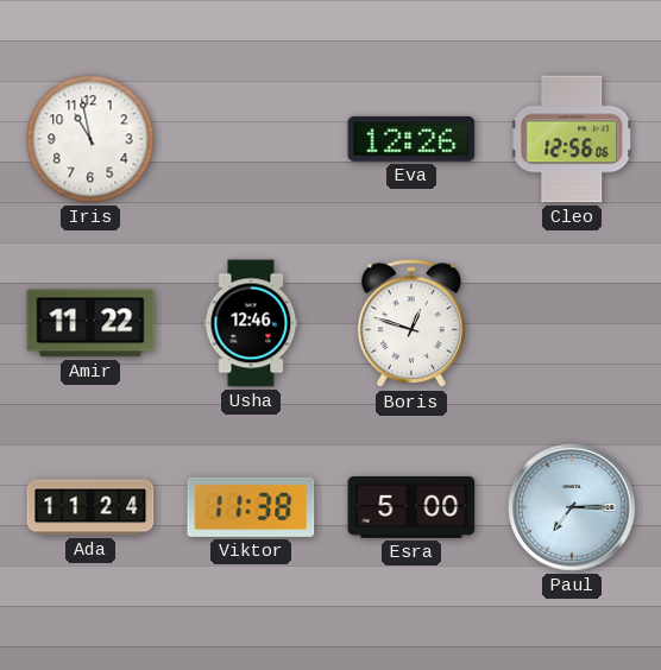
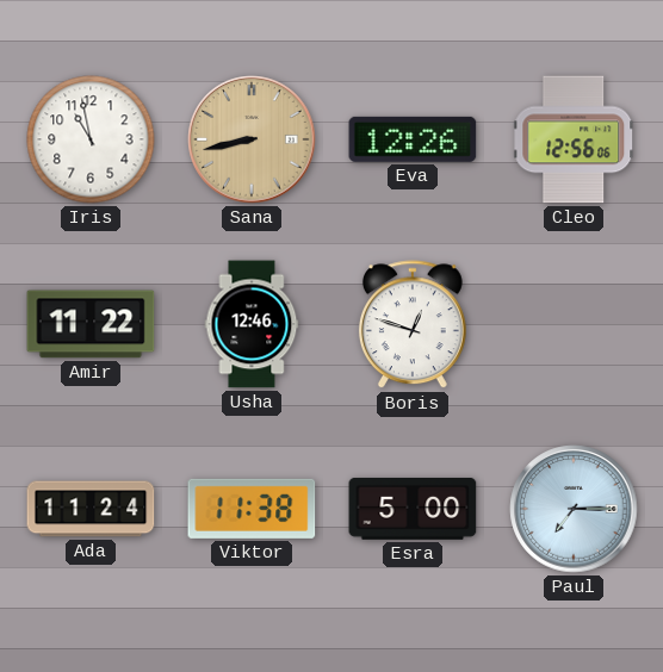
Sana: none -> 8:43 (252, 139)
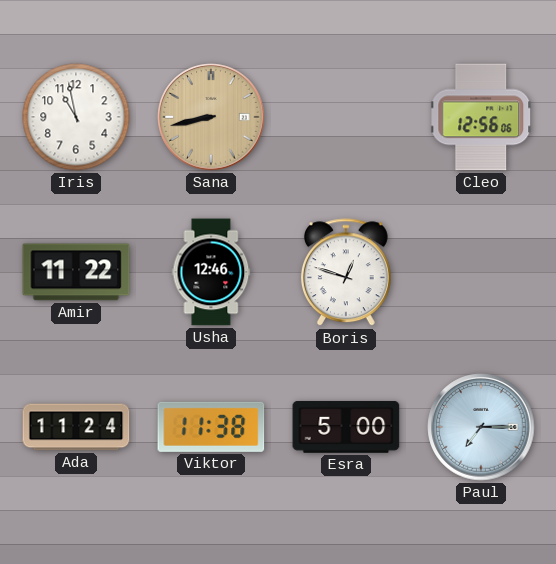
Eva: 12:26 -> none (413, 139)
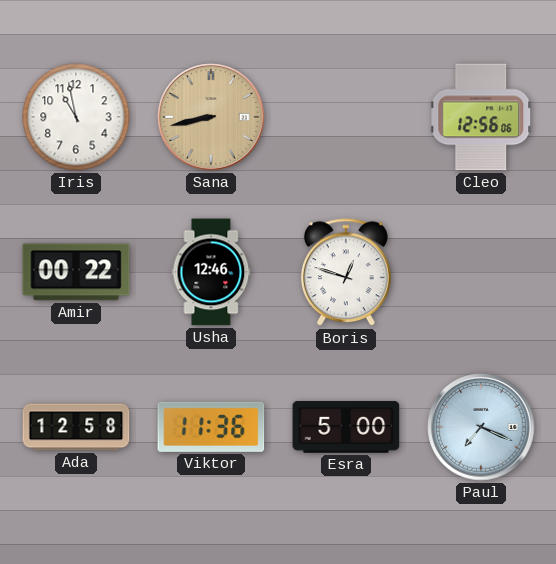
Amir: 11:22 -> 00:22 (76, 272)
Ada: 11:24 -> 12:58 (76, 427)
Viktor: 11:38 -> 11:36 (211, 427)
Paul: 7:15 -> 7:19 (481, 427)
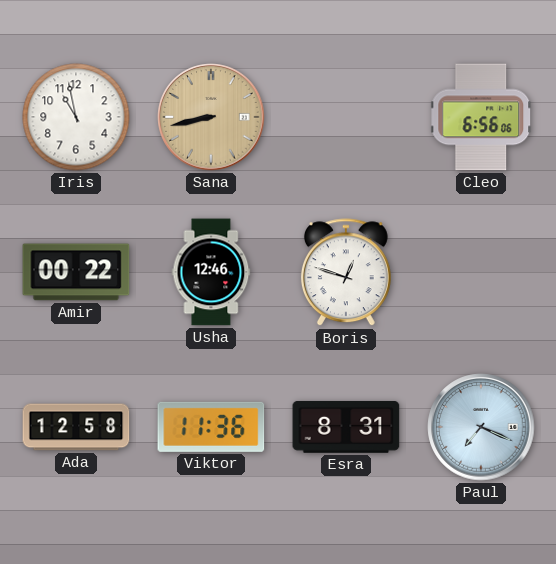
Cleo: 12:56 -> 6:56 (482, 117)
Esra: 5:00 -> 8:31 (346, 427)
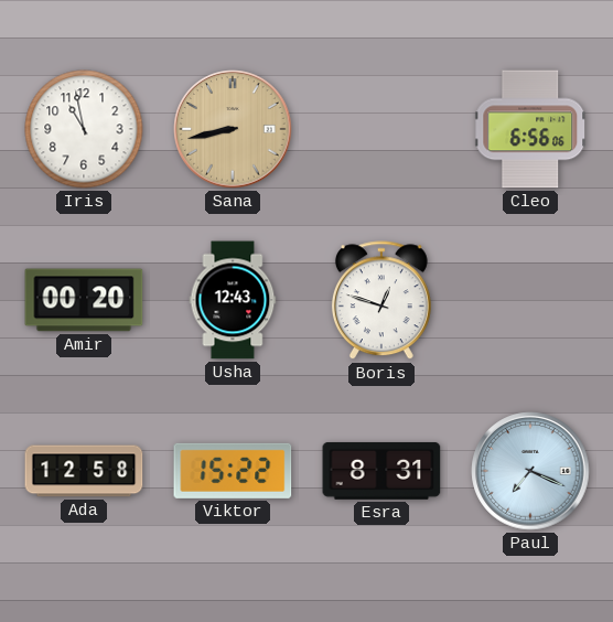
Amir: 00:22 -> 00:20 (84, 300)
Usha: 12:46 -> 12:43 (233, 300)
Viktor: 11:36 -> 15:22 (233, 471)
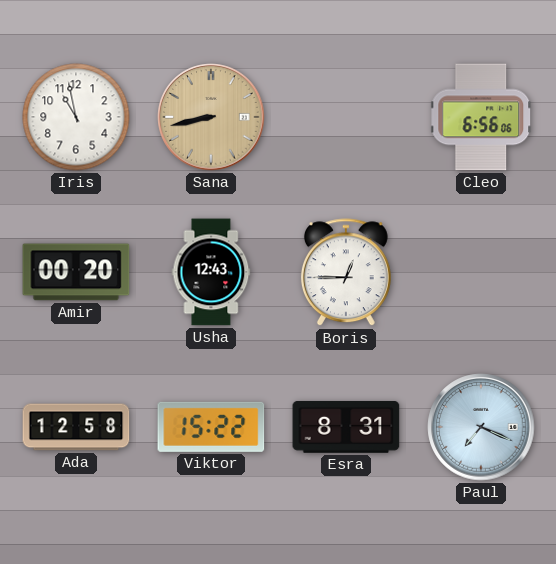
Boris: 12:48 -> 12:45 (346, 273)
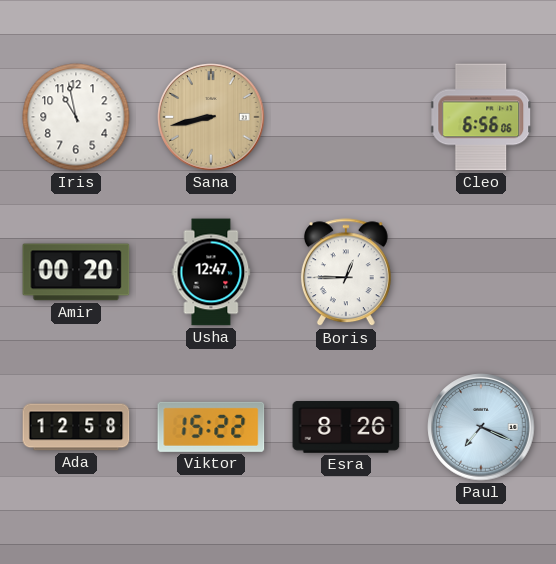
Usha: 12:43 -> 12:47 (211, 272)
Esra: 8:31 -> 8:26 (346, 427)
